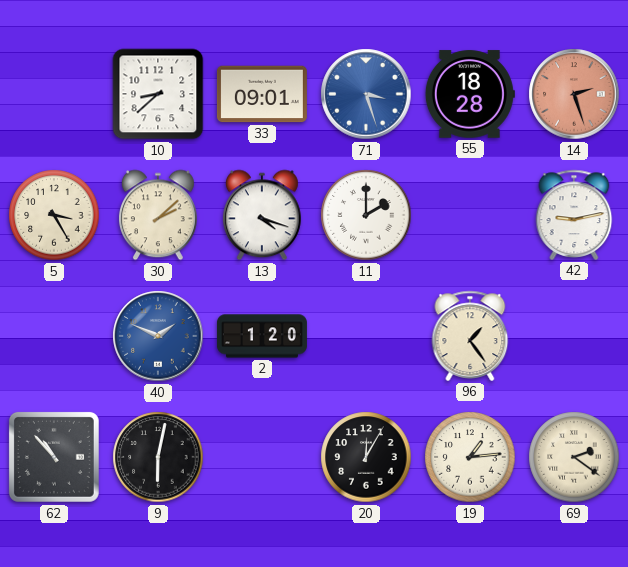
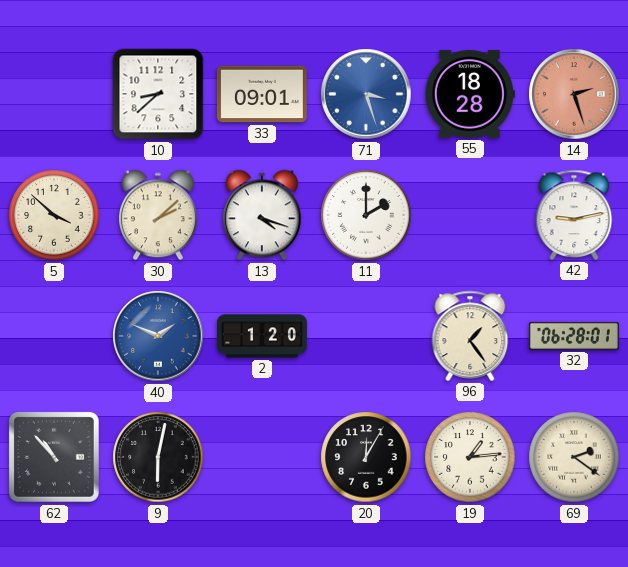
5: 3:25 -> 3:52 (54, 215)
32: none -> 06:28 (574, 336)
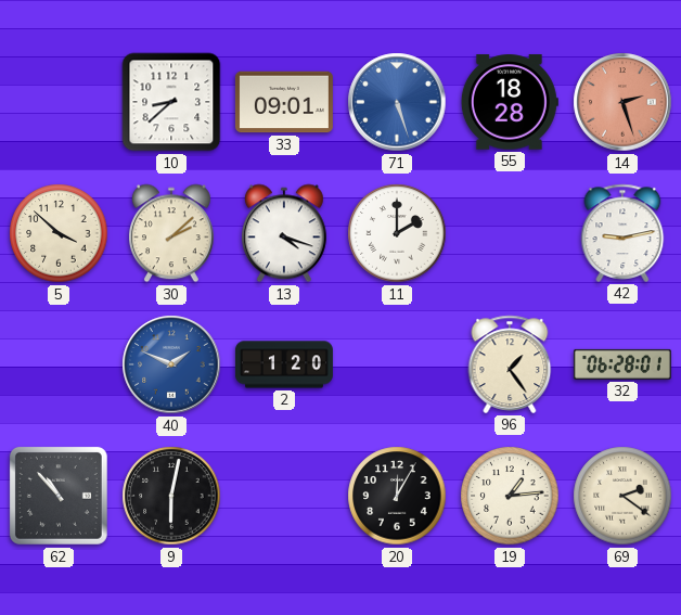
71: 3:27 -> 5:27 (397, 102)
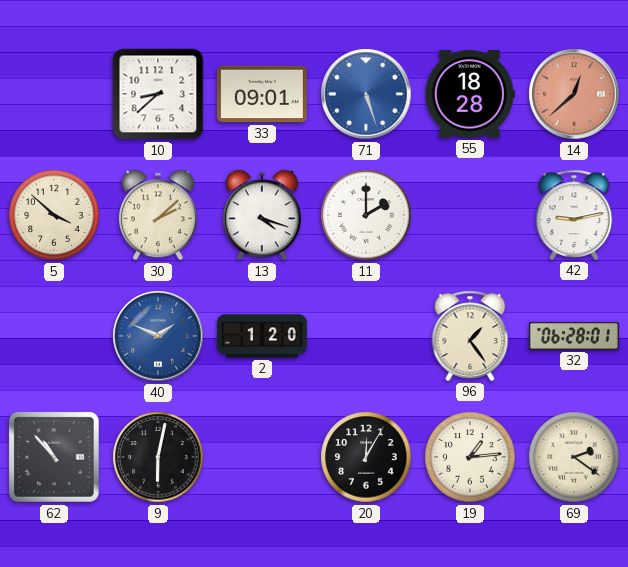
14: 2:27 -> 12:38 (574, 94)
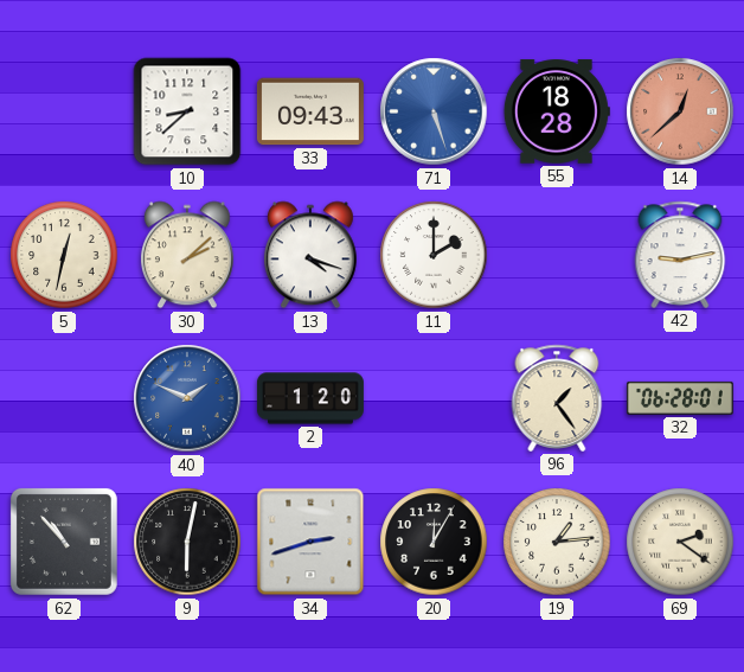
33: 09:01 -> 09:43 (310, 111)
5: 3:52 -> 12:32 (64, 255)
34: none -> 2:42 (310, 542)
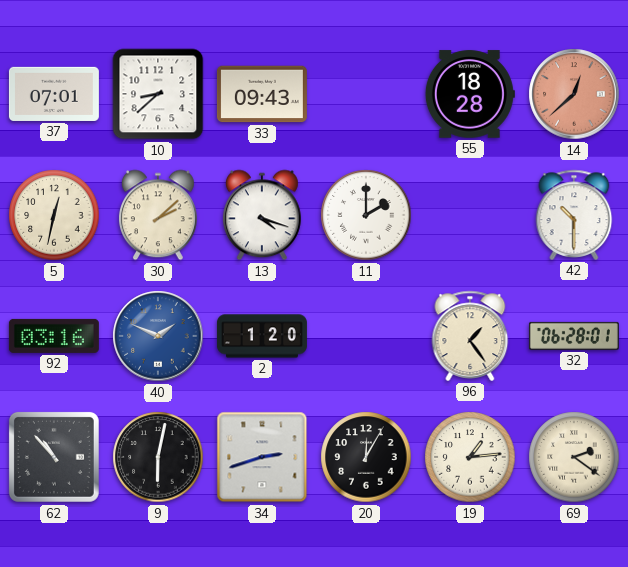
37: none -> 07:01 (54, 94)
71: 5:27 -> none (434, 111)
42: 9:13 -> 10:30 (574, 215)
92: none -> 03:16 (54, 336)
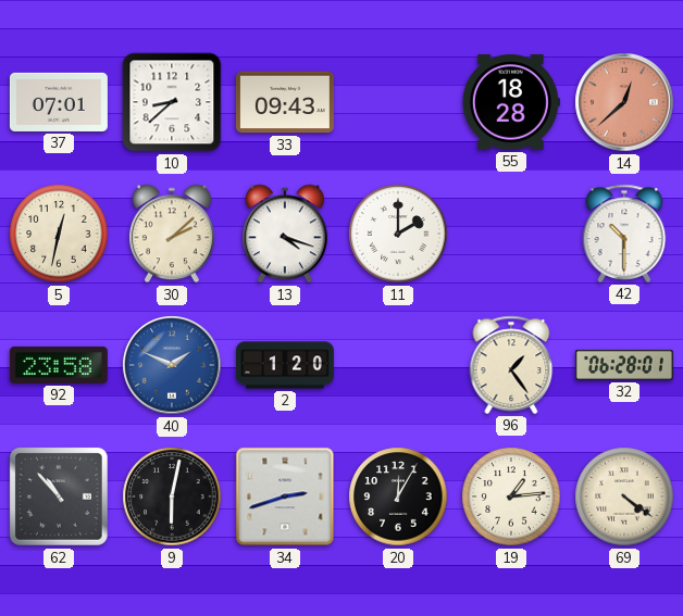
92: 03:16 -> 23:58 (59, 365)
69: 2:21 -> 4:21 (624, 496)
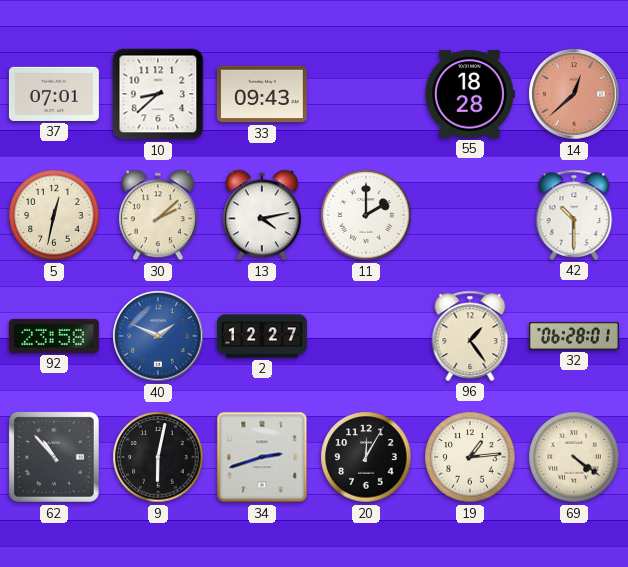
13: 4:18 -> 4:13 (262, 215)
2: 1:20 -> 12:27 (262, 336)
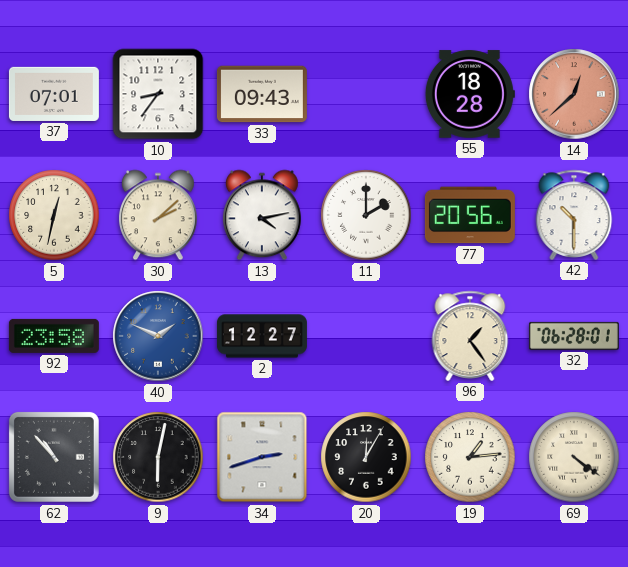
10: 8:38 -> 8:36 (158, 94)
77: none -> 20:56 (470, 215)
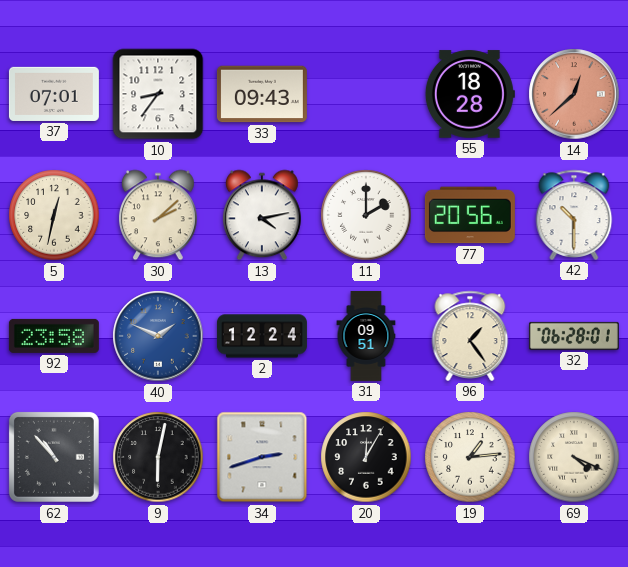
2: 12:27 -> 12:24 (262, 336)
31: none -> 09:51 (366, 336)
69: 4:21 -> 4:19 (574, 457)
